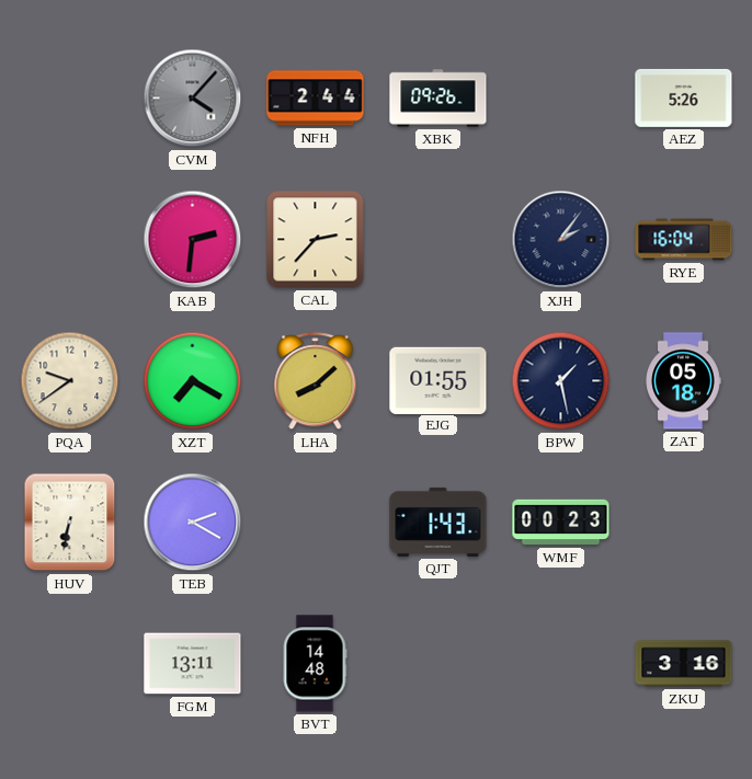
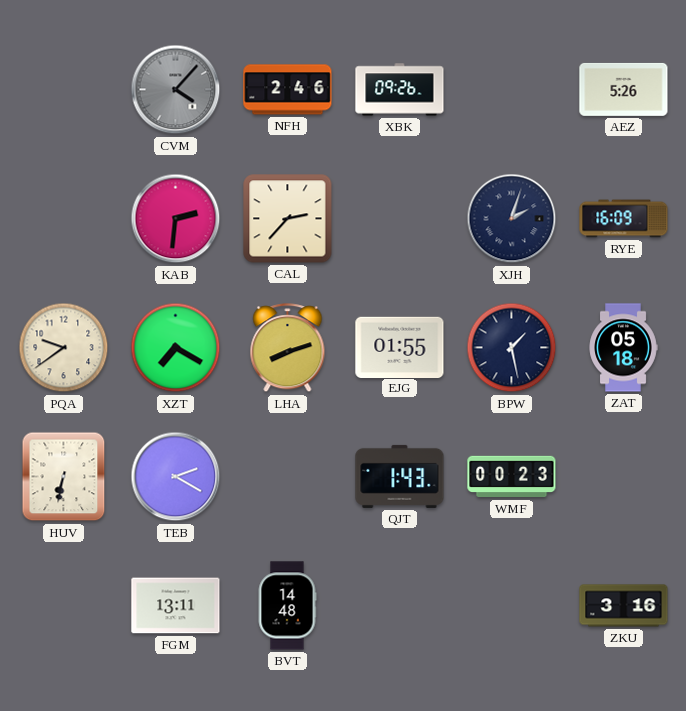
NFH: 2:44 -> 2:46 (288, 90)
XJH: 2:06 -> 2:03 (512, 219)
RYE: 16:04 -> 16:09 (624, 219)
LHA: 8:08 -> 8:12 (288, 348)
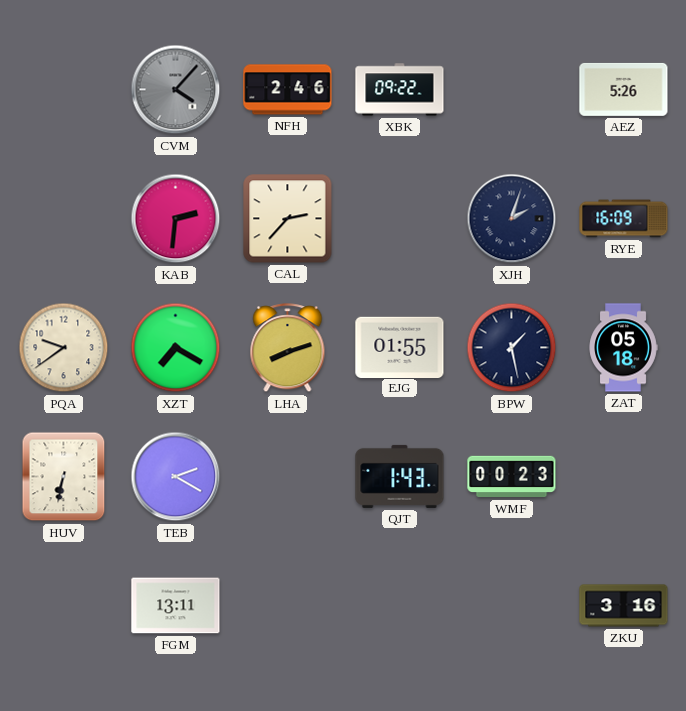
XBK: 09:26 -> 09:22 (400, 90)
BVT: 14:48 -> none (287, 606)
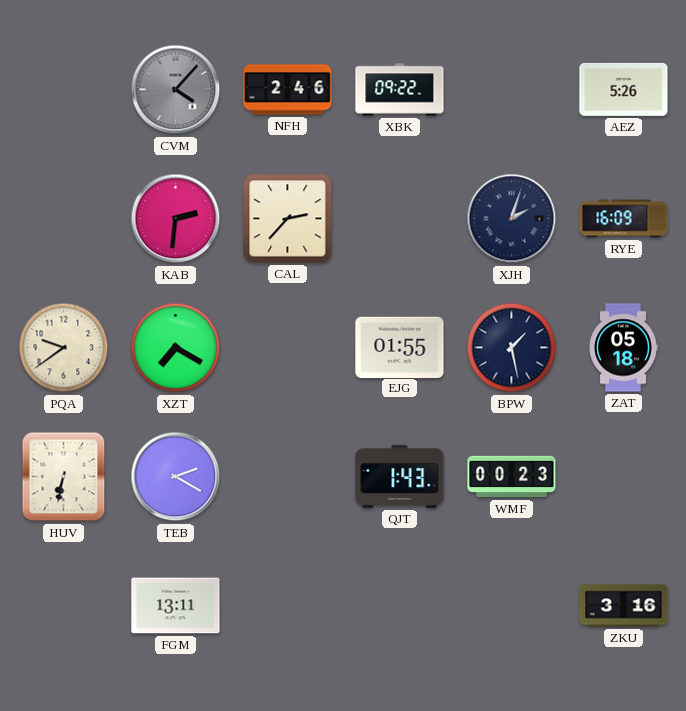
LHA: 8:12 -> none (288, 348)
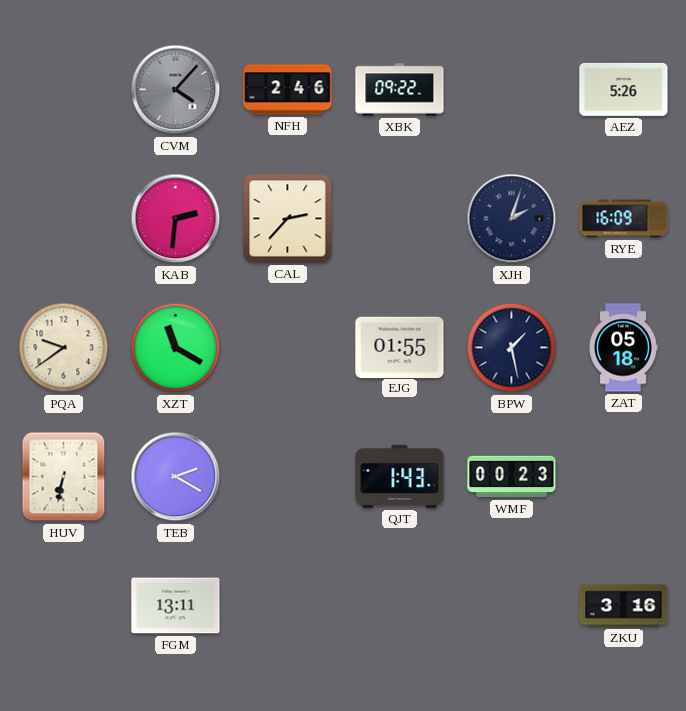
XZT: 7:20 -> 11:20 (176, 348)
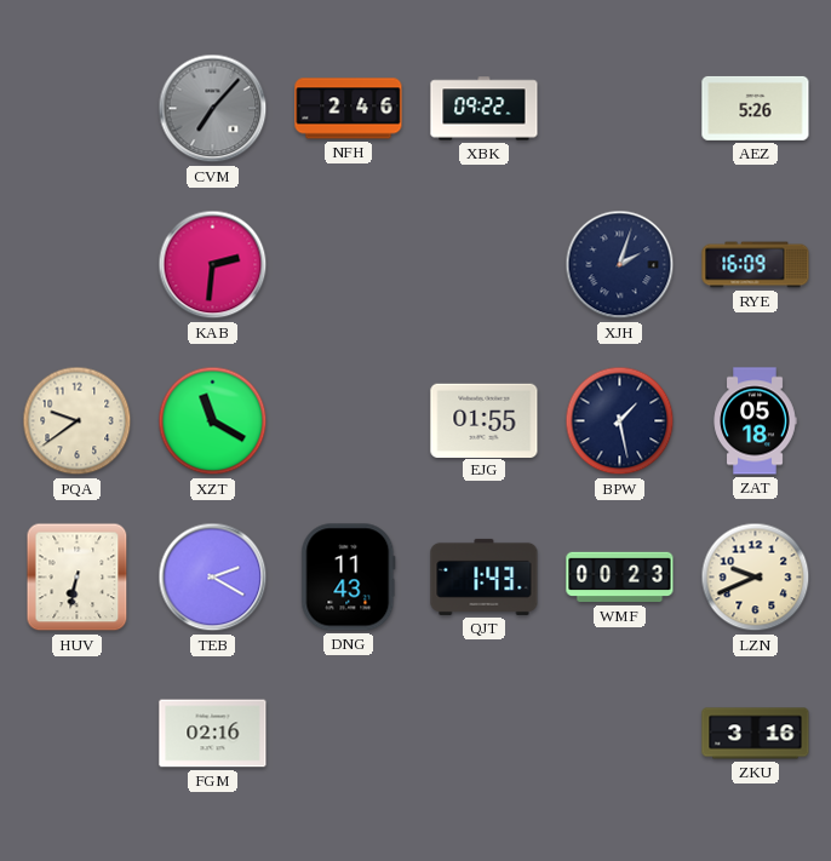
CVM: 4:07 -> 7:07 (213, 109)
CAL: 2:37 -> none (288, 219)
DNG: none -> 11:43 (349, 578)
LZN: none -> 9:41 (756, 578)
FGM: 13:11 -> 02:16 (213, 734)
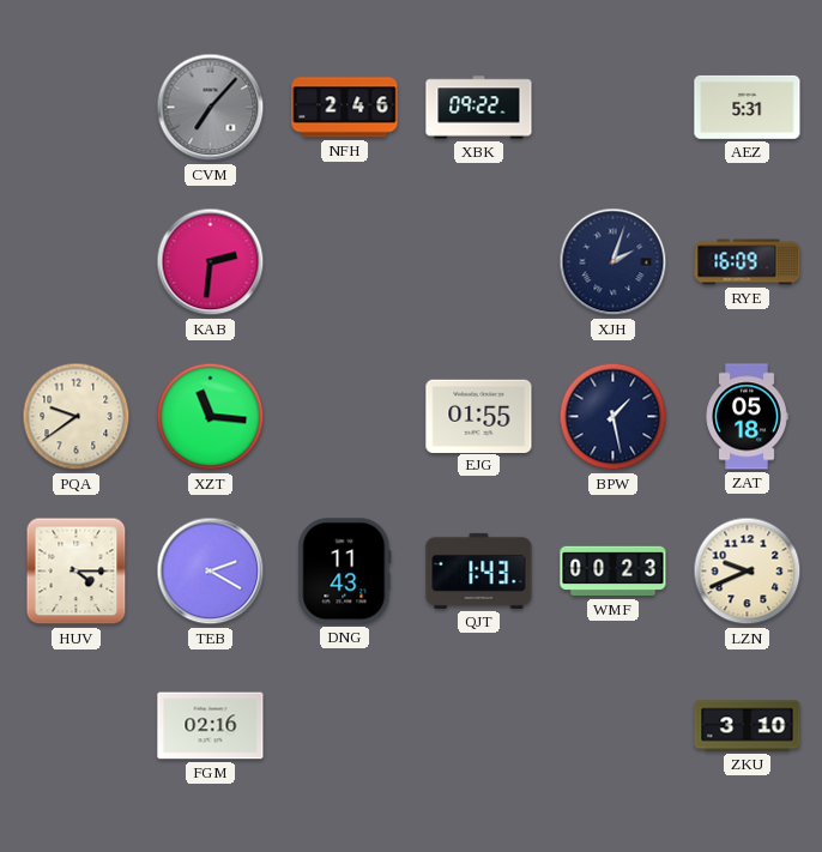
AEZ: 5:26 -> 5:31 (748, 107)
XZT: 11:20 -> 11:16 (211, 417)
HUV: 6:32 -> 4:15 (77, 572)
ZKU: 3:16 -> 3:10 (748, 726)
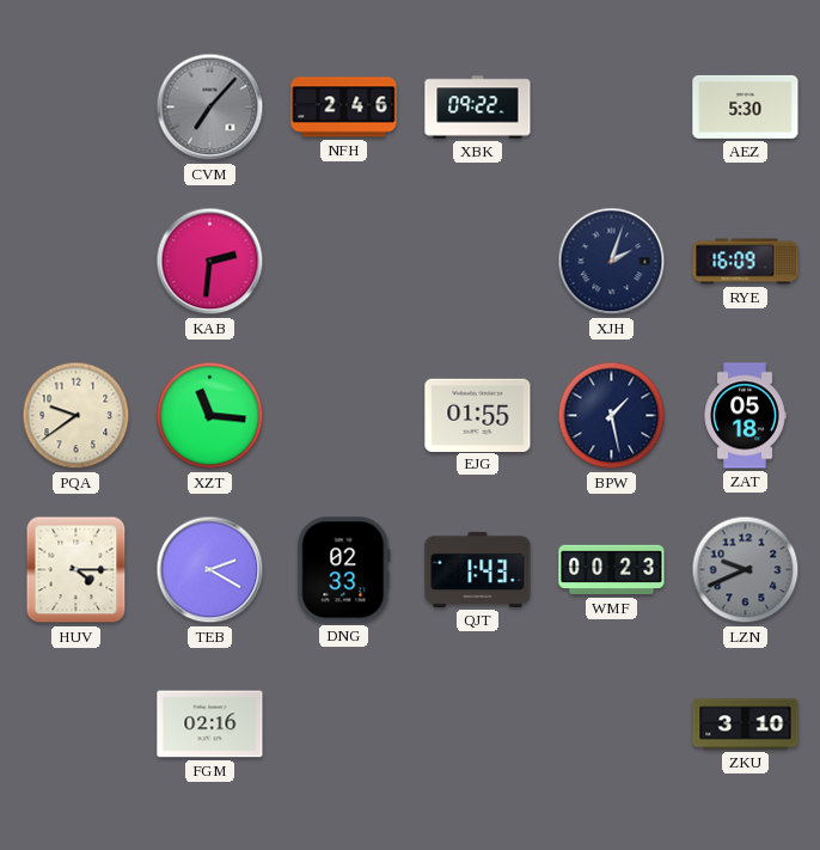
AEZ: 5:31 -> 5:30 (746, 106)
DNG: 11:43 -> 02:33 (344, 570)
LZN dial: cream -> grey (746, 570)
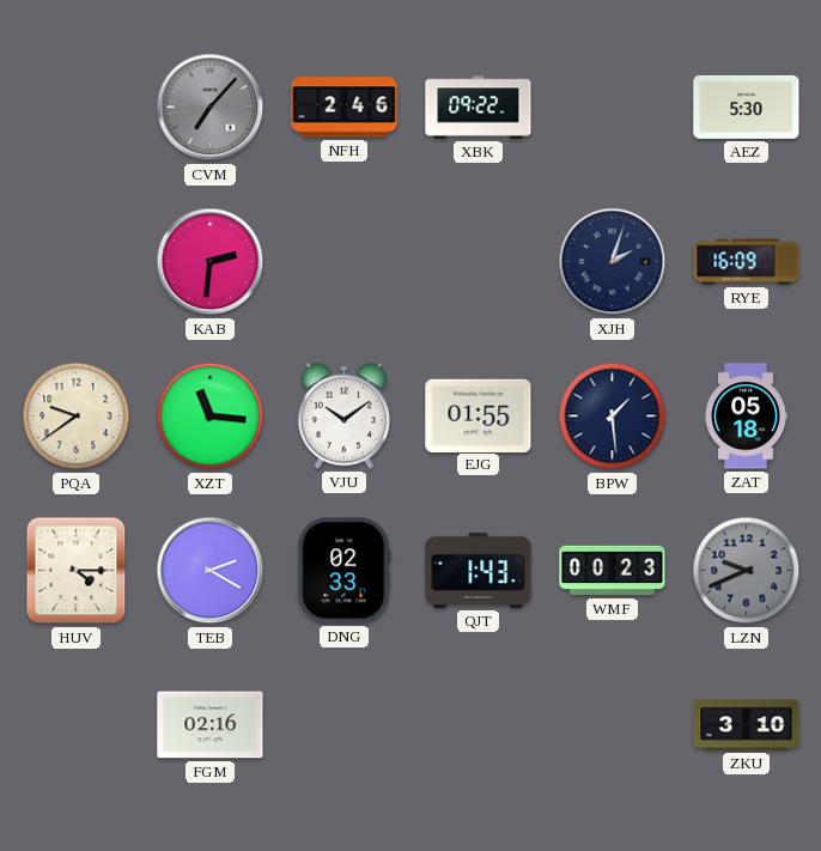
VJU: none -> 10:09 (345, 417)
BPW: 1:28 -> 1:29 (613, 417)
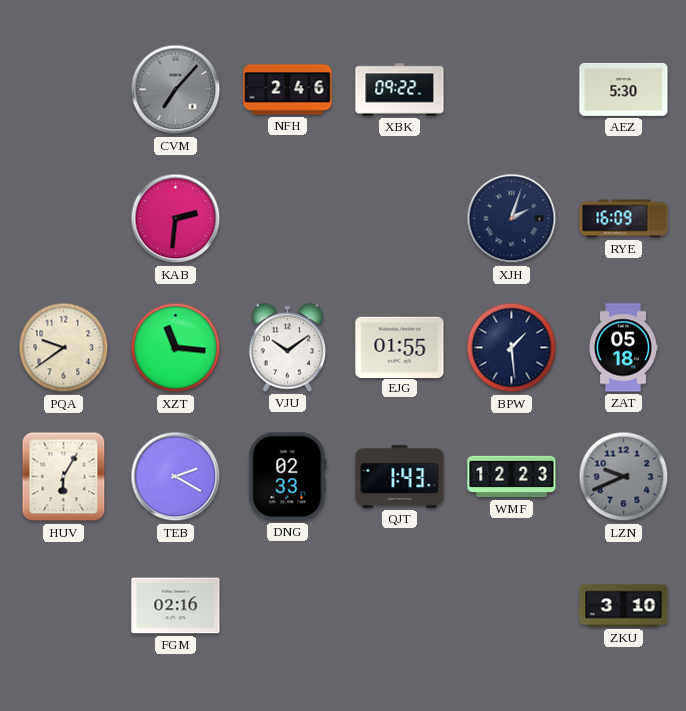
HUV: 4:15 -> 6:05 (64, 477)
WMF: 00:23 -> 12:23 (512, 477)
